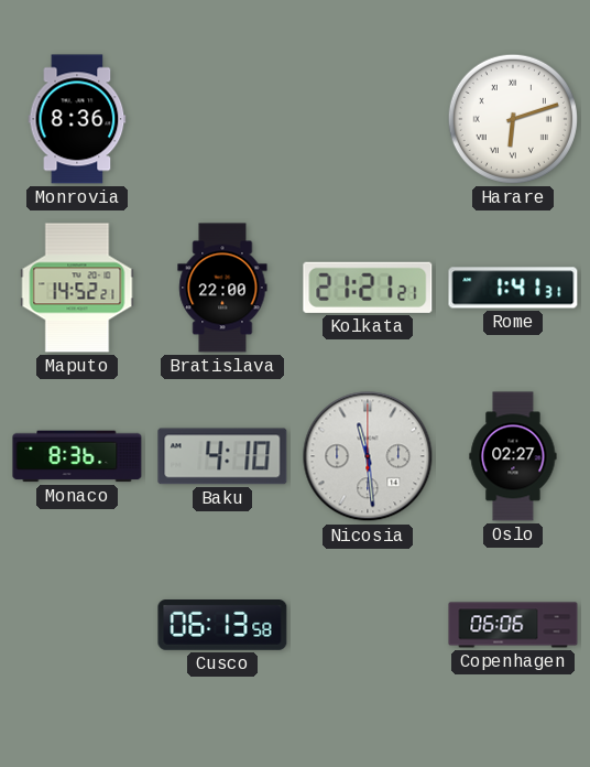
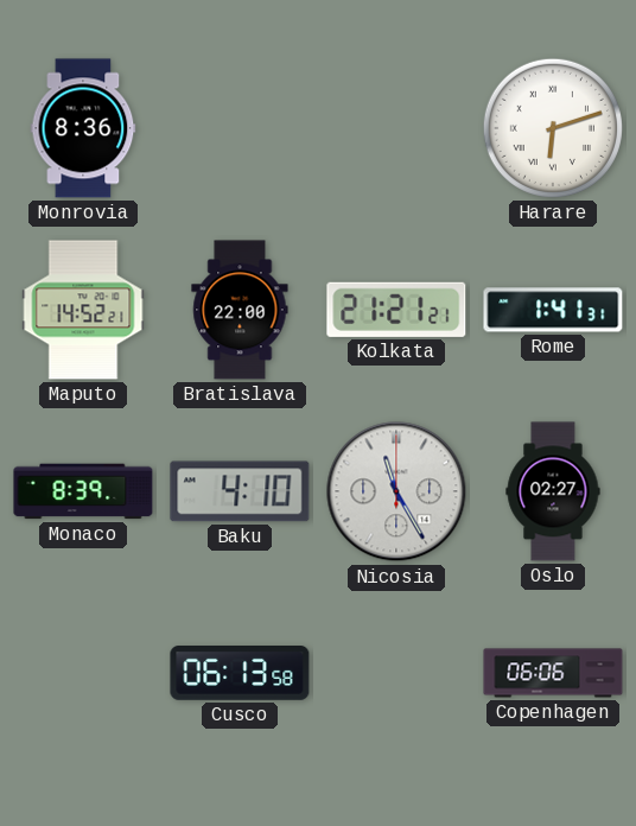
Monaco: 8:36 -> 8:39 (83, 491)
Nicosia: 11:29 -> 11:25 (396, 491)
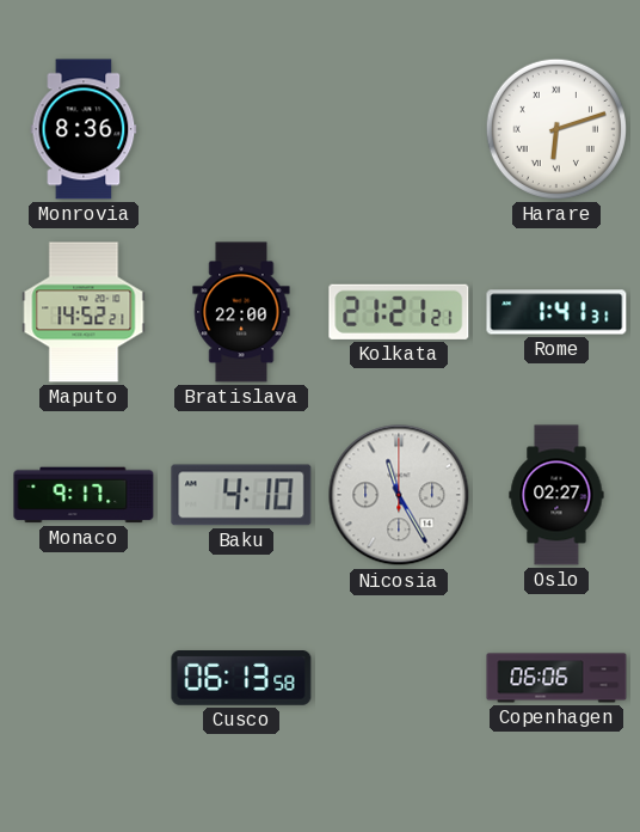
Monaco: 8:39 -> 9:17 (84, 495)
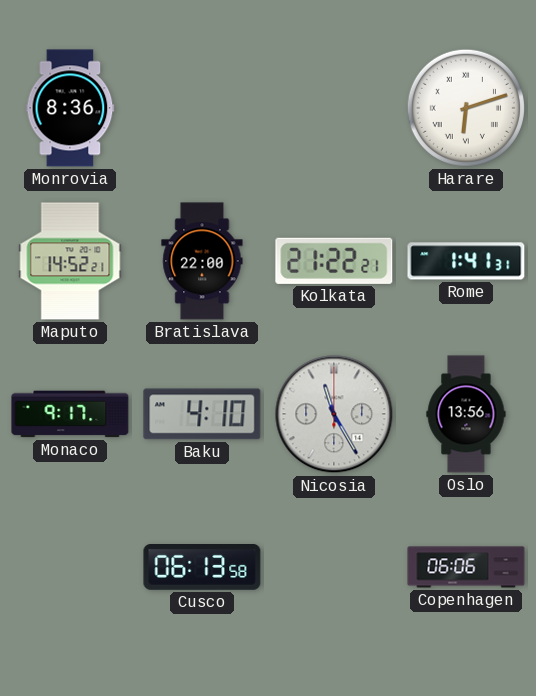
Kolkata: 21:21 -> 21:22 (334, 261)
Oslo: 02:27 -> 13:56 (466, 414)
